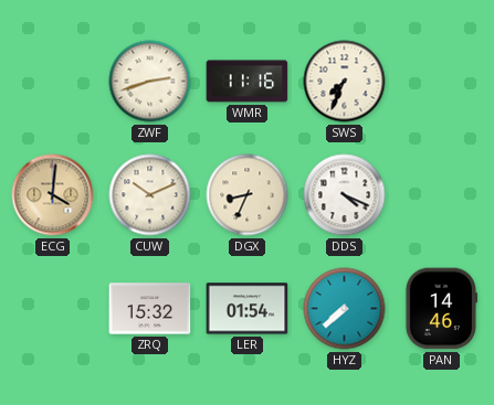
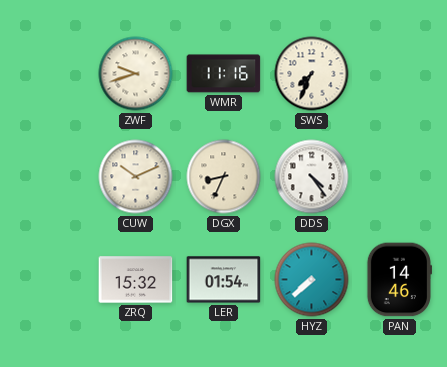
ZWF: 2:42 -> 9:42 (136, 74)
ECG: 4:01 -> none (53, 195)
DDS: 4:19 -> 4:24 (312, 177)
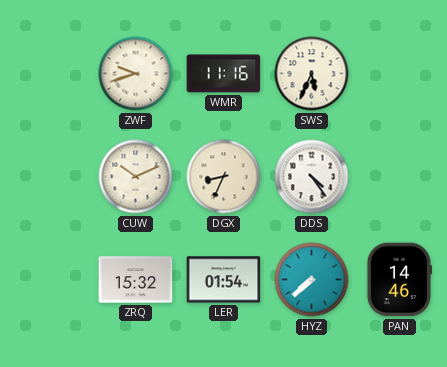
SWS: 7:34 -> 5:34 (312, 74)
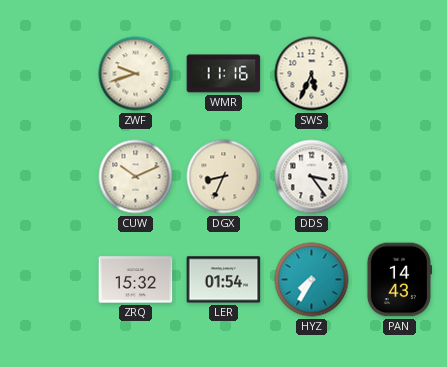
DDS: 4:24 -> 3:24 (312, 177)
HYZ: 7:38 -> 7:35 (312, 280)
PAN: 14:46 -> 14:43 (398, 280)
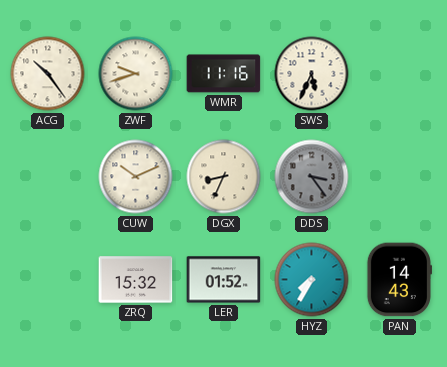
ACG: none -> 10:24 (48, 74)
DDS dial: white -> grey (312, 177)
LER: 01:54 -> 01:52 (224, 280)
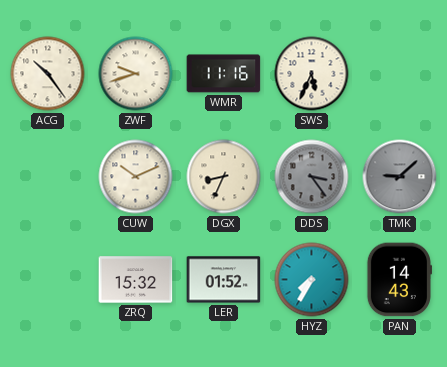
TMK: none -> 9:08 (400, 177)
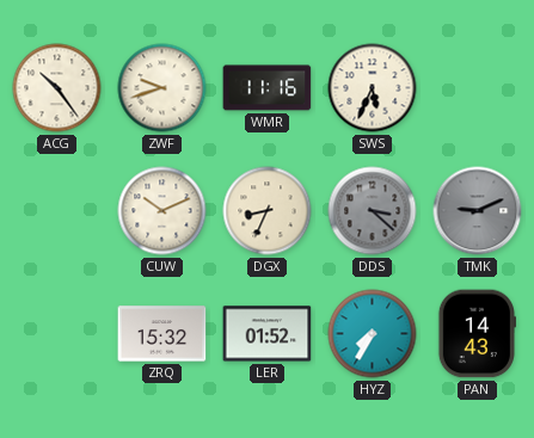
DDS: 3:24 -> 3:22 (373, 211)
TMK: 9:08 -> 9:11 (478, 211)
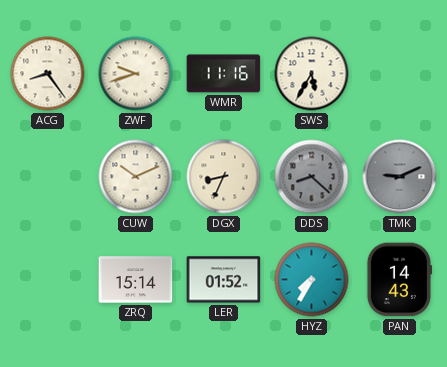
ACG: 10:24 -> 8:24 (48, 74)
SWS: 5:34 -> 5:35 (312, 74)
DDS: 3:22 -> 8:22 (312, 177)
ZRQ: 15:32 -> 15:14 (136, 280)
